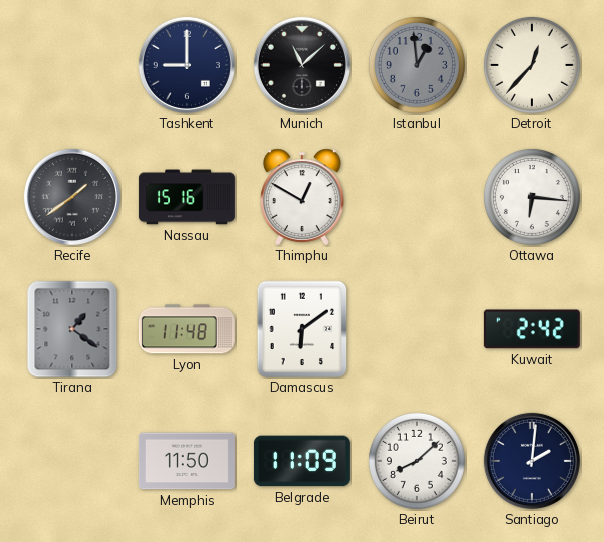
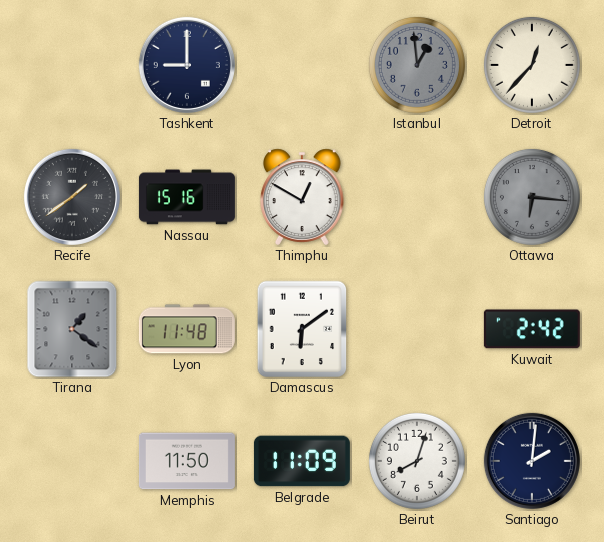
Munich: 11:08 -> none (302, 65)
Ottawa dial: white -> grey (532, 197)
Beirut: 8:08 -> 8:03 (417, 461)
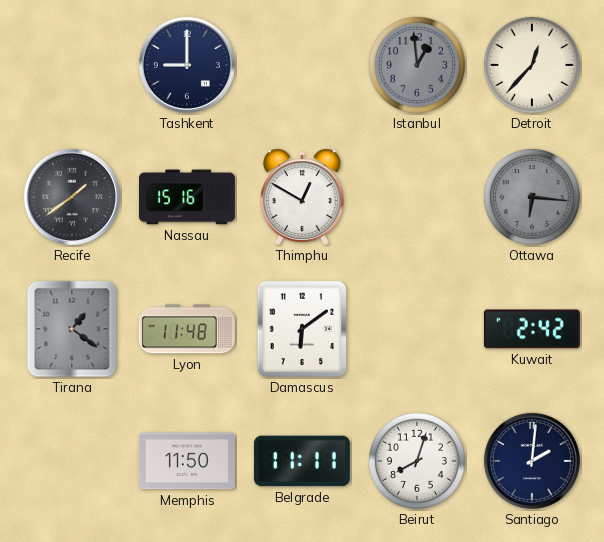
Belgrade: 11:09 -> 11:11 (302, 461)
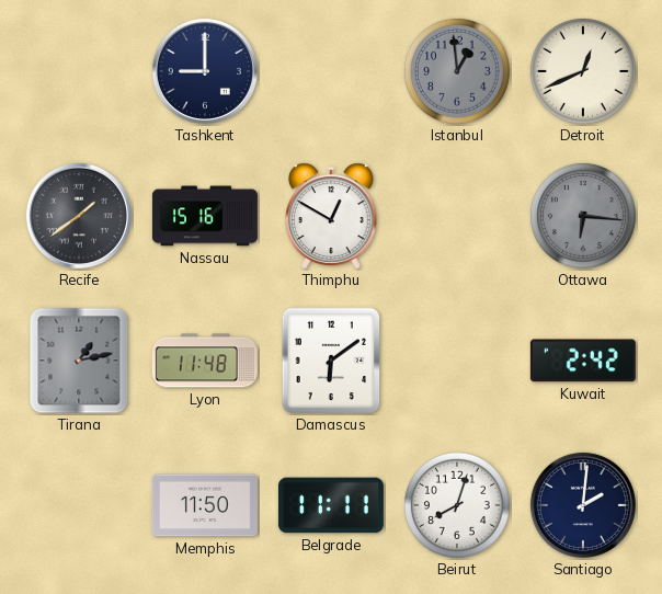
Detroit: 12:37 -> 12:41 (583, 71)
Tirana: 1:21 -> 1:13 (79, 361)
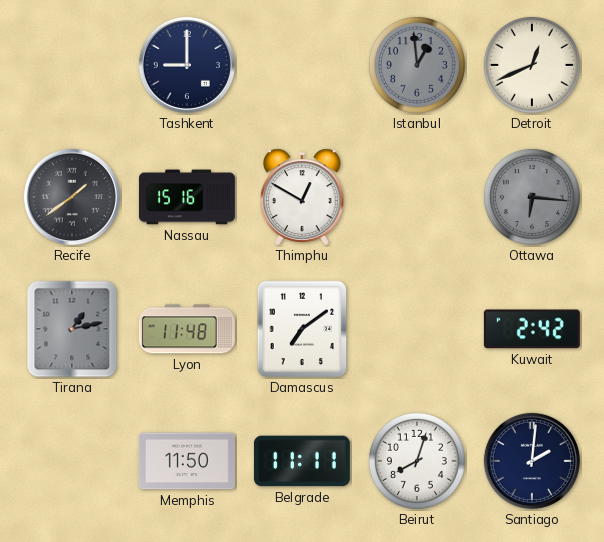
Damascus: 6:09 -> 7:09 (302, 329)
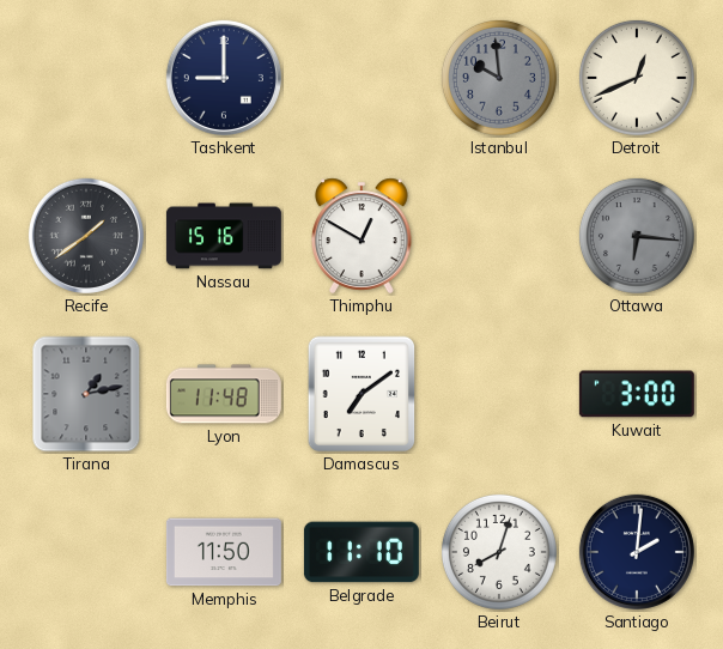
Istanbul: 12:59 -> 9:59 (499, 78)
Kuwait: 2:42 -> 3:00 (637, 394)
Belgrade: 11:11 -> 11:10 (361, 552)
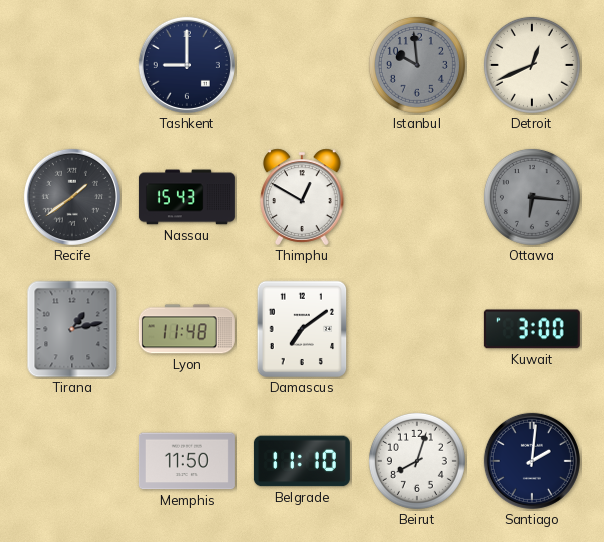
Nassau: 15:16 -> 15:43 (187, 197)
